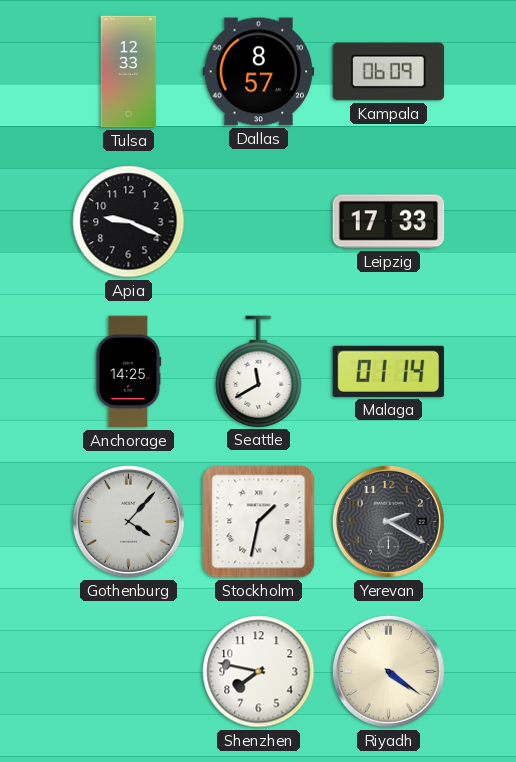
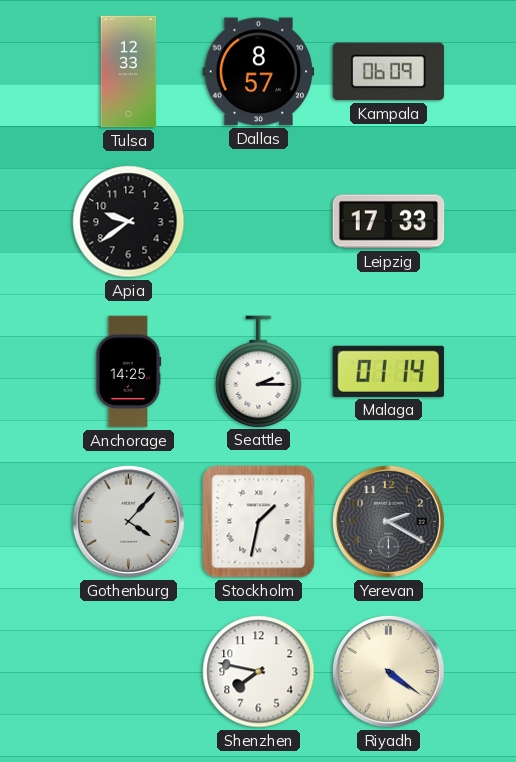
Apia: 9:19 -> 9:39 (129, 222)
Seattle: 11:40 -> 2:15 (259, 371)
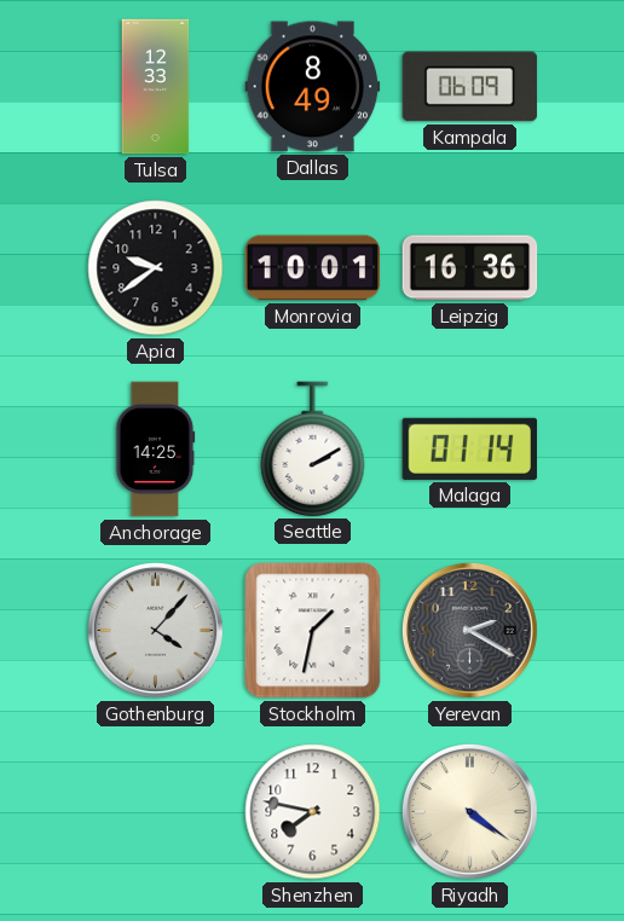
Dallas: 8:57 -> 8:49 (313, 87)
Monrovia: none -> 10:01 (313, 268)
Leipzig: 17:33 -> 16:36 (470, 268)
Seattle: 2:15 -> 2:10 (313, 448)
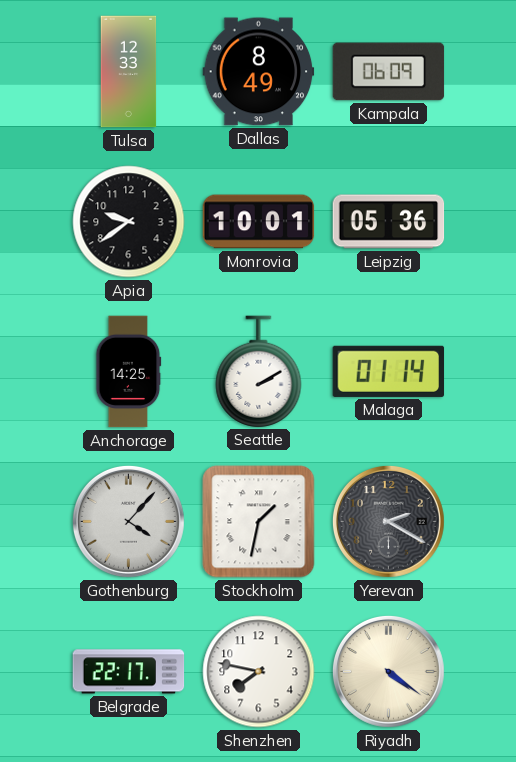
Leipzig: 16:36 -> 05:36 (389, 222)
Belgrade: none -> 22:17 (129, 672)
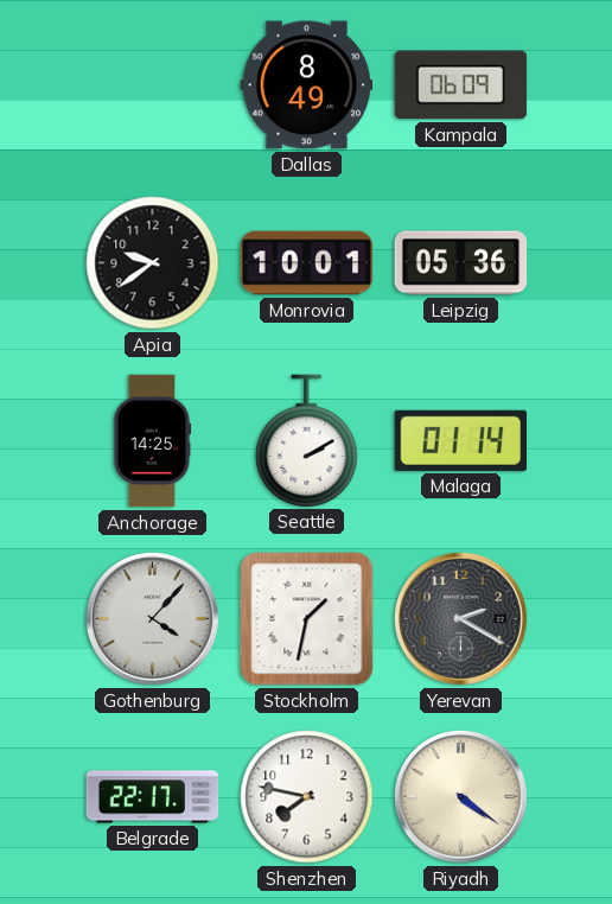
Tulsa: 12:33 -> none (129, 72)
